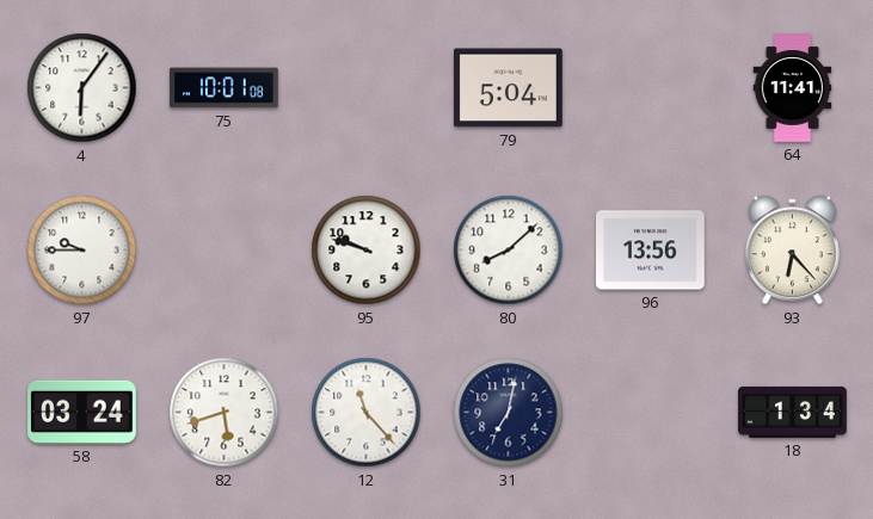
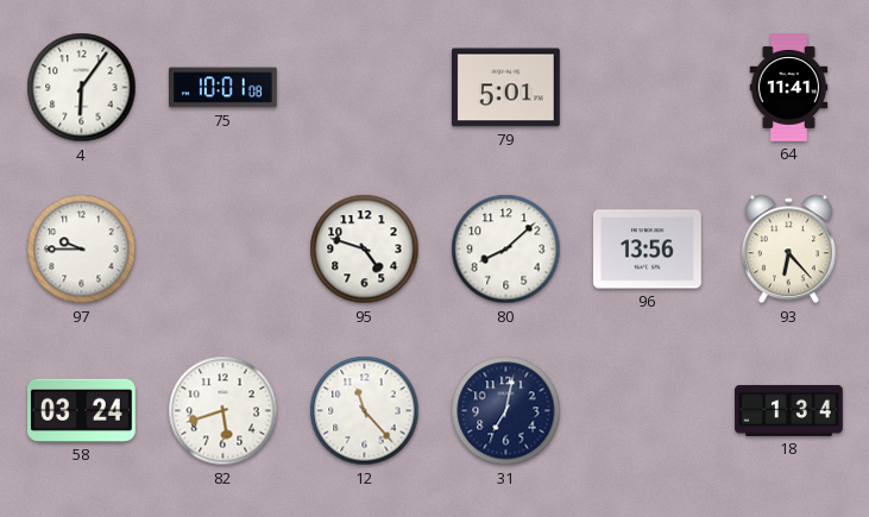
79: 5:04 -> 5:01 (506, 88)
95: 9:48 -> 4:48 (365, 250)
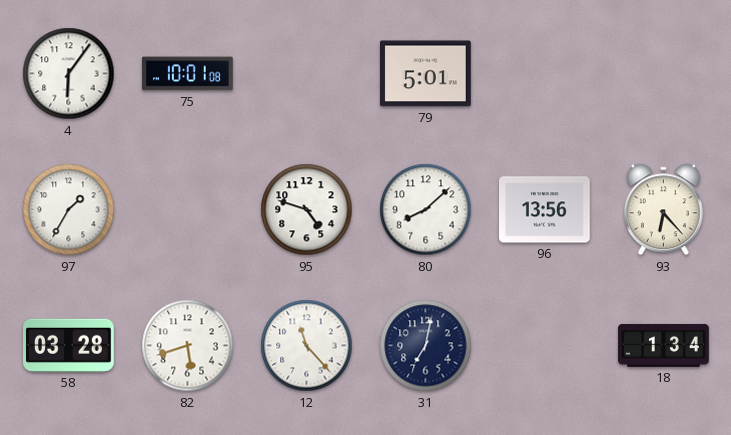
64: 11:41 -> none (789, 88)
97: 9:45 -> 1:35 (69, 210)
58: 03:24 -> 03:28 (69, 345)
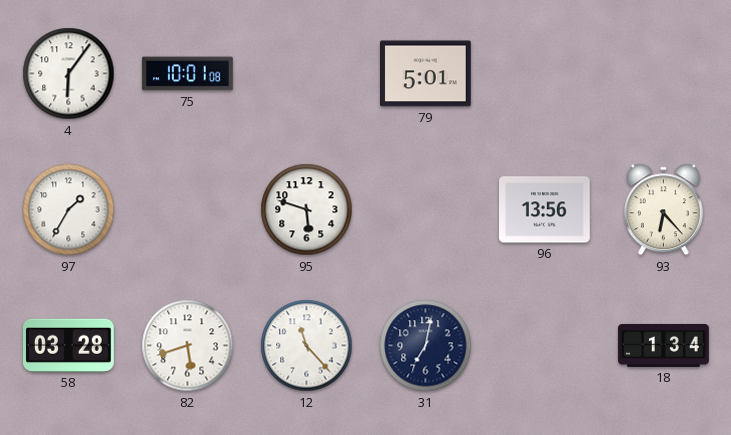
95: 4:48 -> 5:48 (307, 210)
80: 8:08 -> none (426, 210)
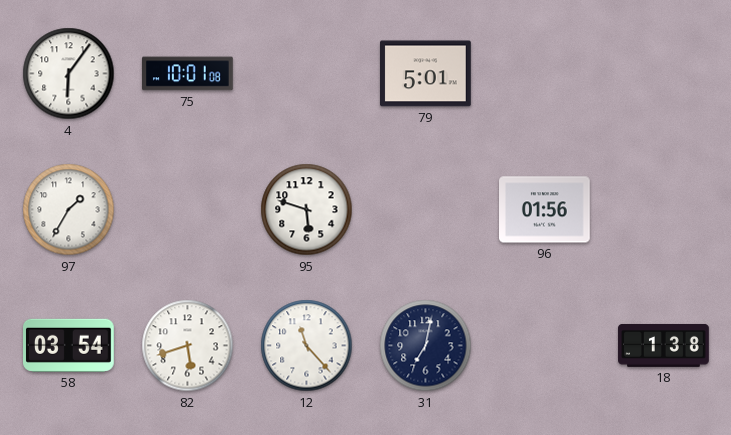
96: 13:56 -> 01:56 (545, 210)
93: 6:23 -> none (663, 210)
58: 03:28 -> 03:54 (69, 345)
18: 1:34 -> 1:38 (664, 345)
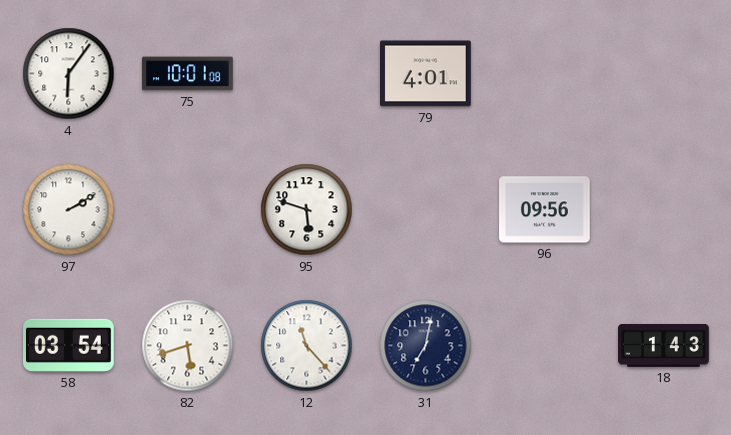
79: 5:01 -> 4:01 (426, 74)
97: 1:35 -> 2:10 (69, 210)
96: 01:56 -> 09:56 (545, 210)
18: 1:38 -> 1:43 (664, 345)
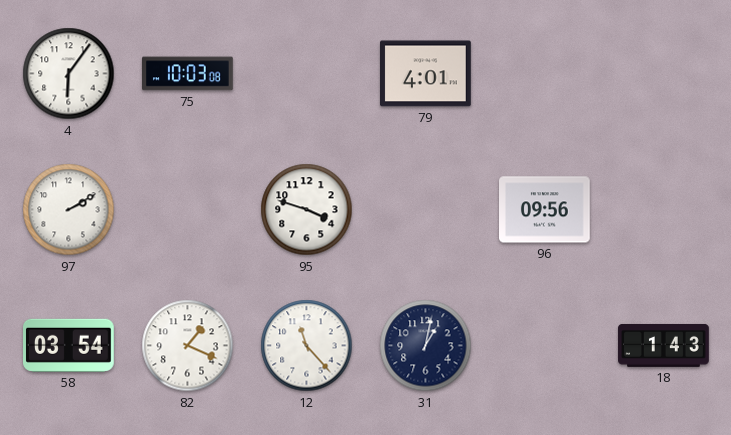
75: 10:01 -> 10:03 (188, 74)
95: 5:48 -> 3:48 (307, 210)
82: 5:42 -> 1:19 (188, 346)
31: 7:02 -> 1:02 (426, 346)
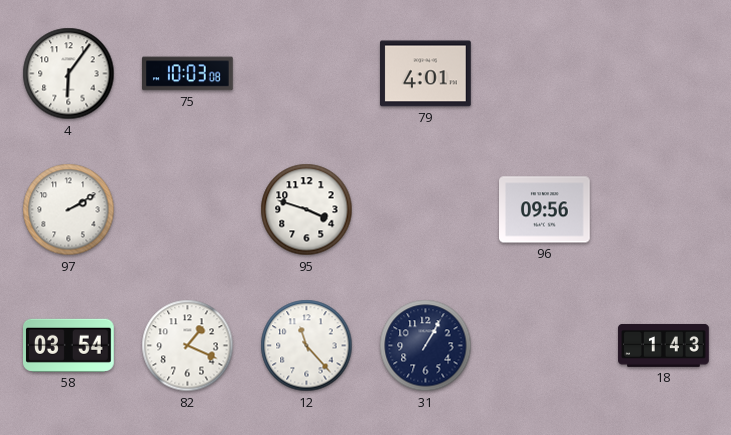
31: 1:02 -> 1:05 (426, 346)
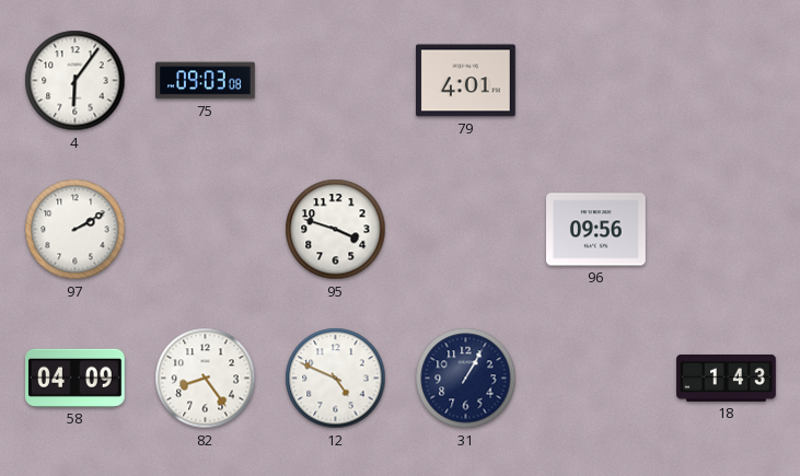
75: 10:03 -> 09:03 (206, 81)
58: 03:54 -> 04:09 (76, 378)
82: 1:19 -> 8:24 (206, 379)
12: 11:23 -> 4:49 (336, 379)
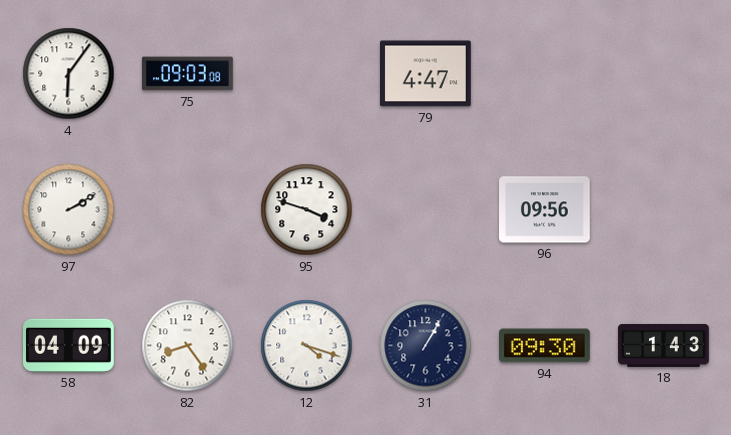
79: 4:01 -> 4:47 (426, 74)
12: 4:49 -> 4:18 (307, 346)
94: none -> 09:30 (545, 346)
